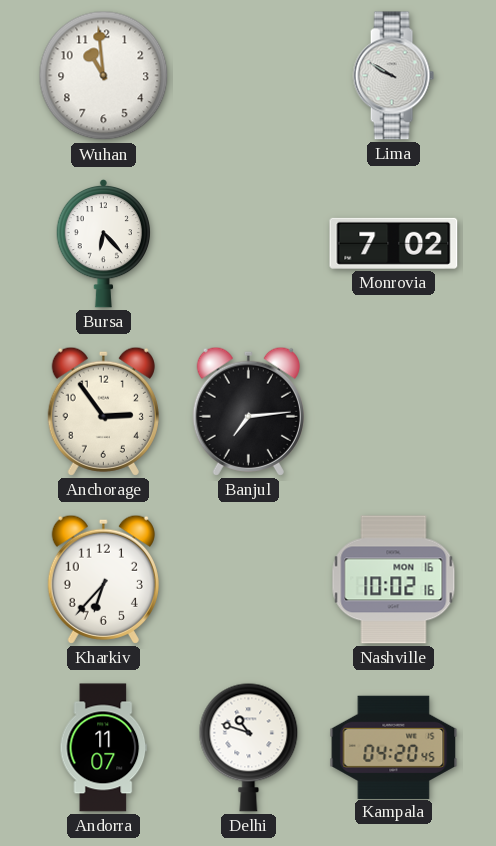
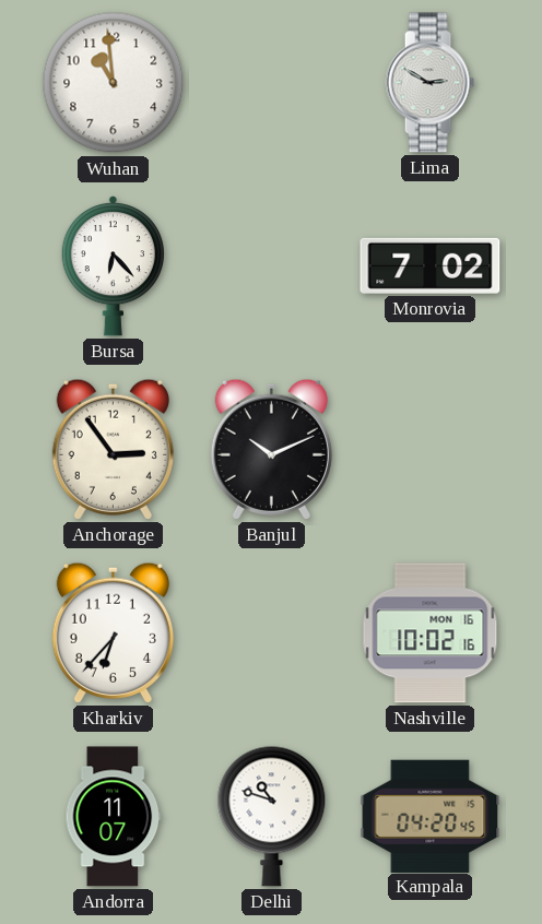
Lima: 9:50 -> 2:50 (429, 83)
Banjul: 7:14 -> 10:11 (271, 449)
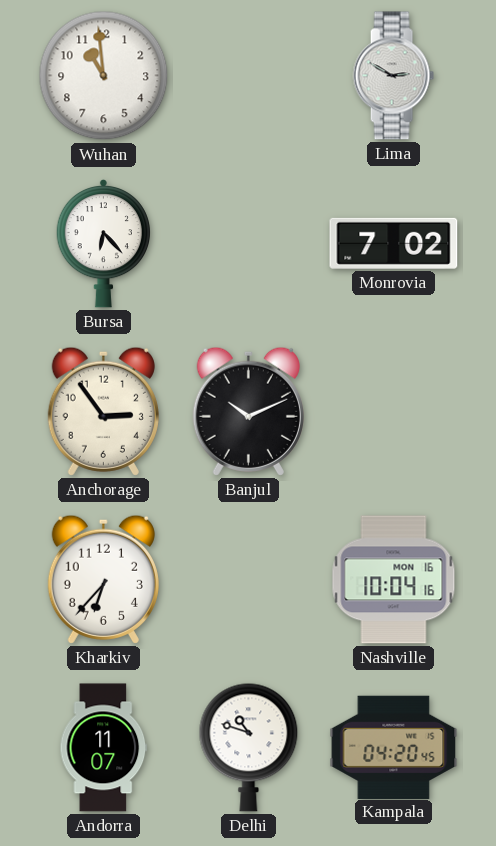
Nashville: 10:02 -> 10:04 (394, 580)
